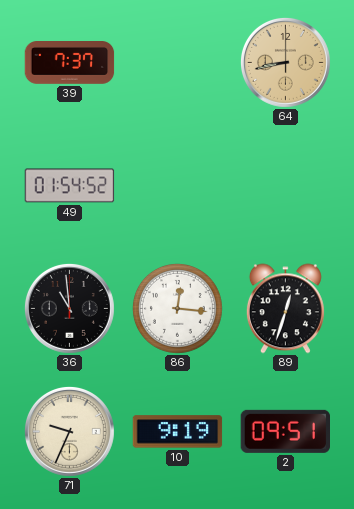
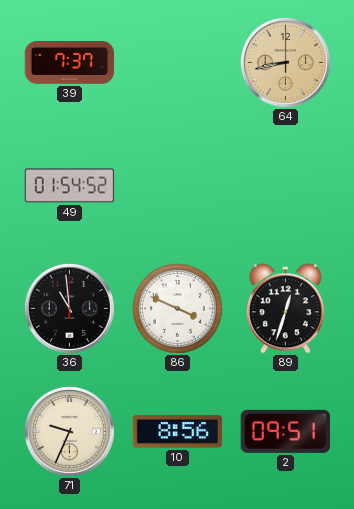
86: 12:16 -> 3:49 (177, 308)
10: 9:19 -> 8:56 (178, 432)
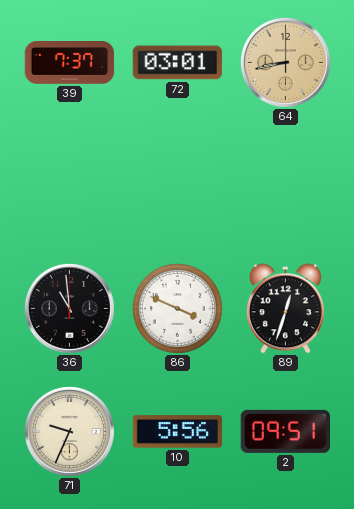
72: none -> 03:01 (178, 63)
49: 01:54 -> none (70, 186)
10: 8:56 -> 5:56 (178, 432)
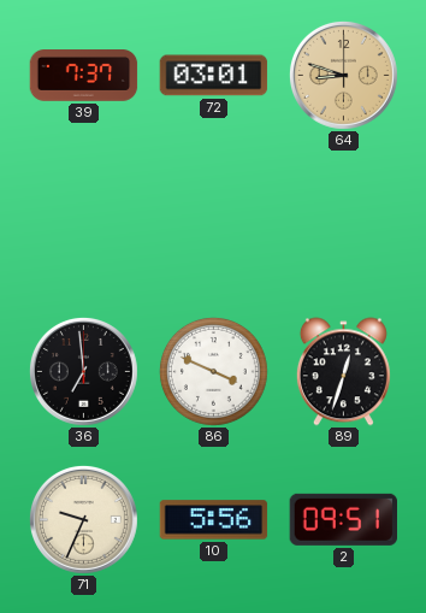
64: 8:43 -> 8:48 (343, 75)
36: 10:59 -> 6:59 (83, 371)
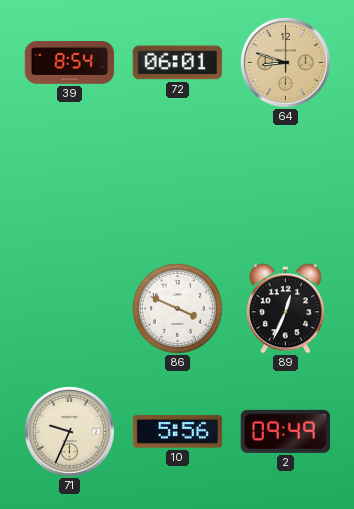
39: 7:37 -> 8:54 (70, 63)
72: 03:01 -> 06:01 (178, 63)
36: 6:59 -> none (83, 371)
89: 12:33 -> 12:34 (285, 309)
2: 09:51 -> 09:49 (285, 431)
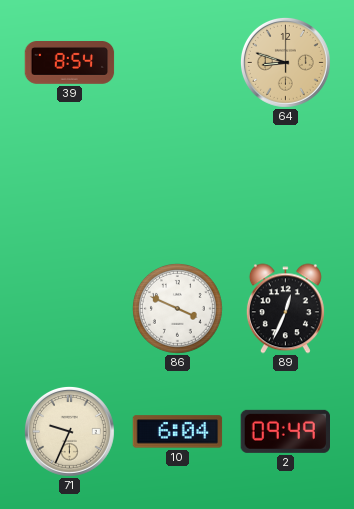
72: 06:01 -> none (178, 63)
10: 5:56 -> 6:04 (178, 432)
